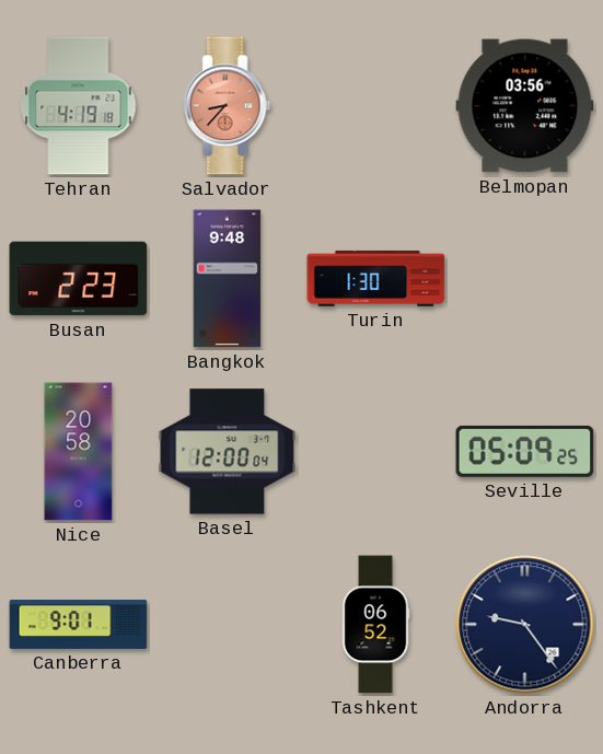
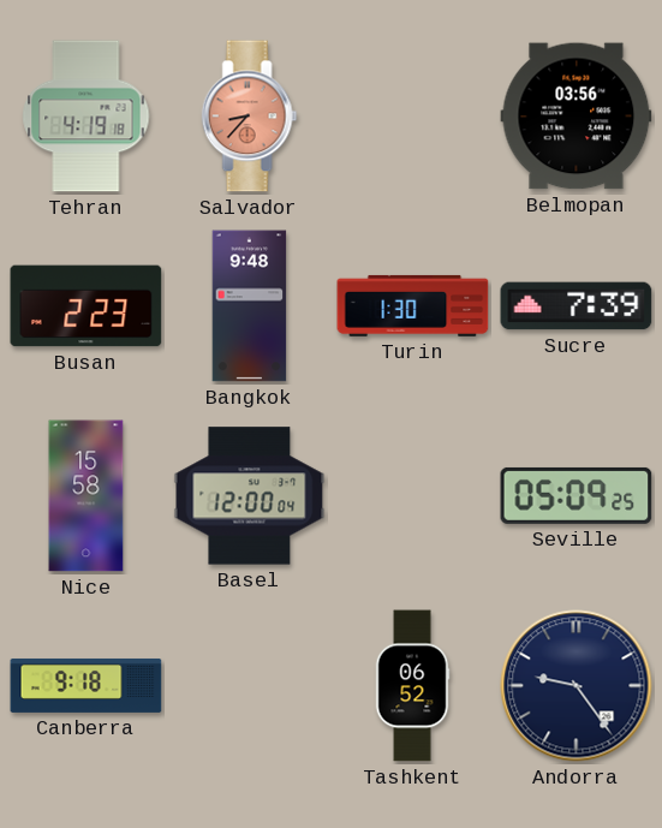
Sucre: none -> 7:39 (577, 306)
Nice: 20:58 -> 15:58 (87, 496)
Canberra: 9:01 -> 9:18 (87, 685)
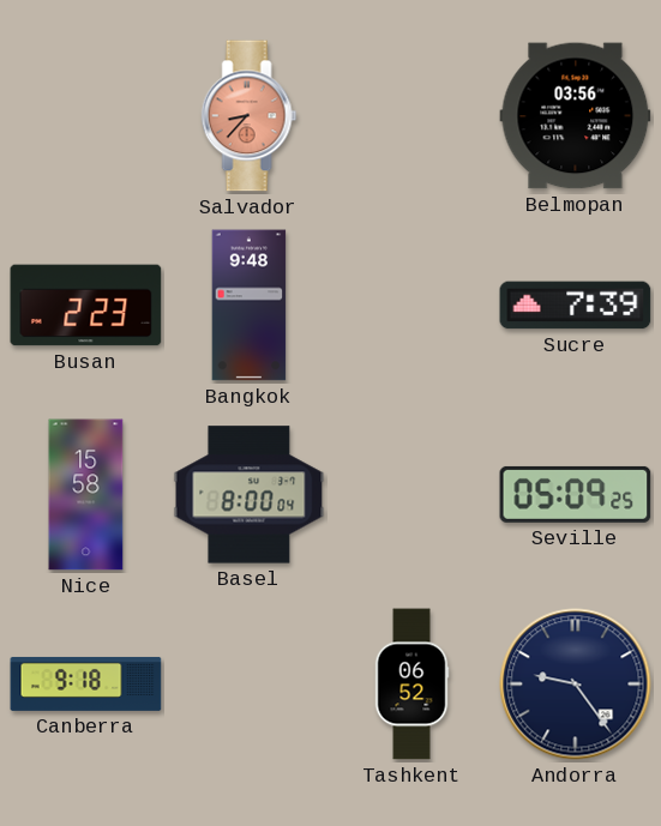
Tehran: 4:19 -> none (87, 117)
Turin: 1:30 -> none (413, 305)
Basel: 12:00 -> 8:00 (250, 495)
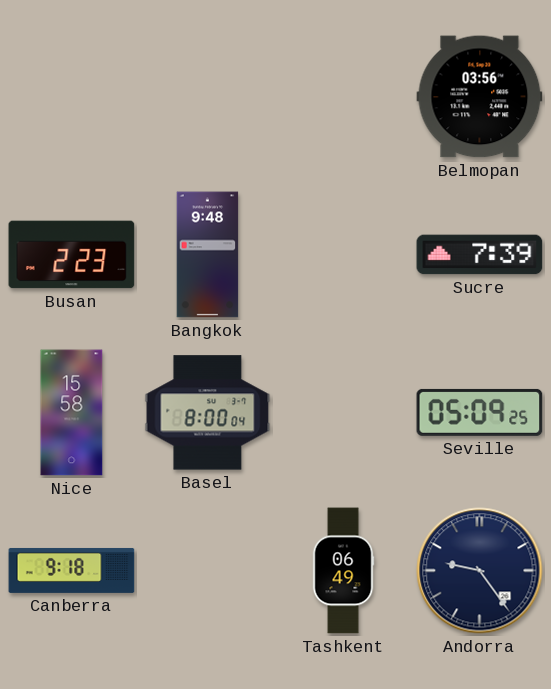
Salvador: 8:37 -> none (250, 116)
Tashkent: 06:52 -> 06:49 (343, 571)
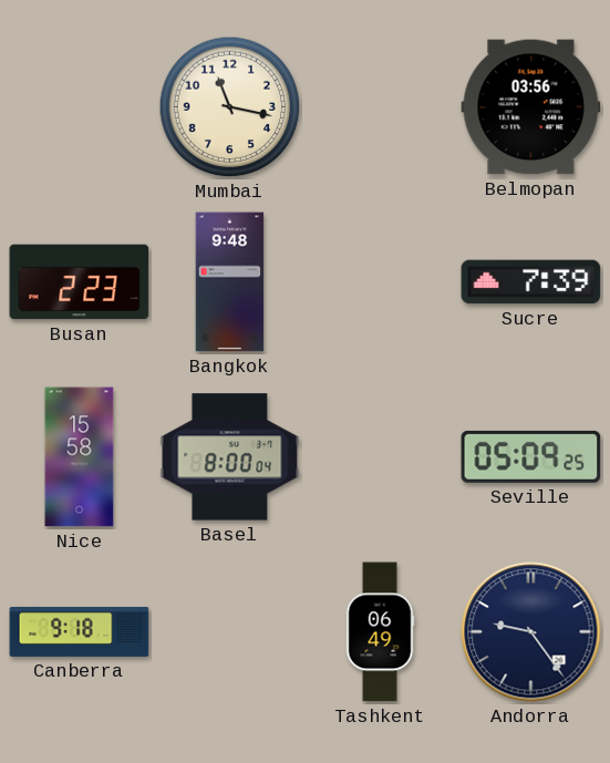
Mumbai: none -> 11:17 (230, 107)
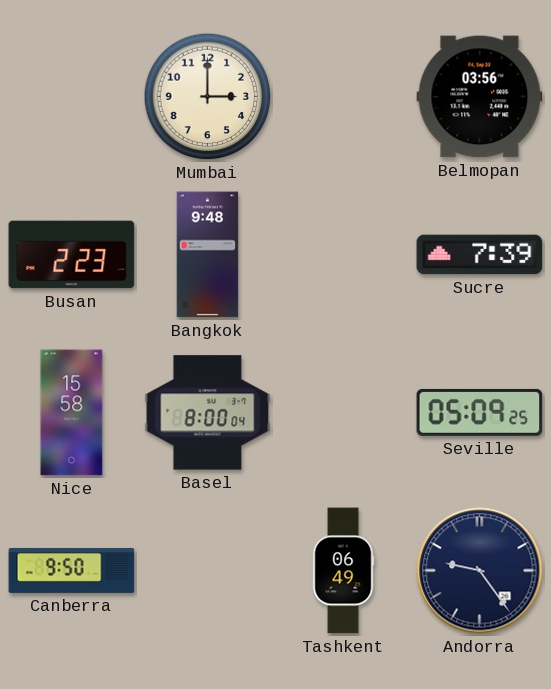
Mumbai: 11:17 -> 3:00 (208, 97)
Canberra: 9:18 -> 9:50 (72, 570)
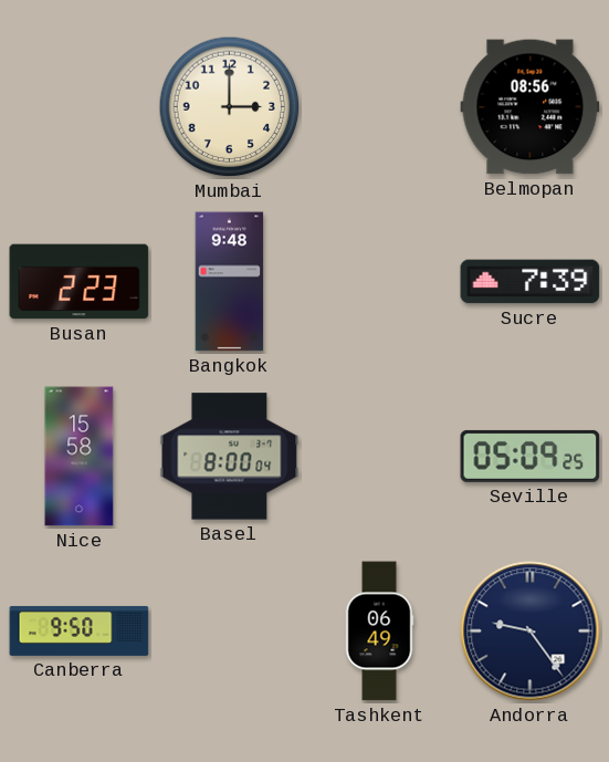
Belmopan: 03:56 -> 08:56 (531, 107)
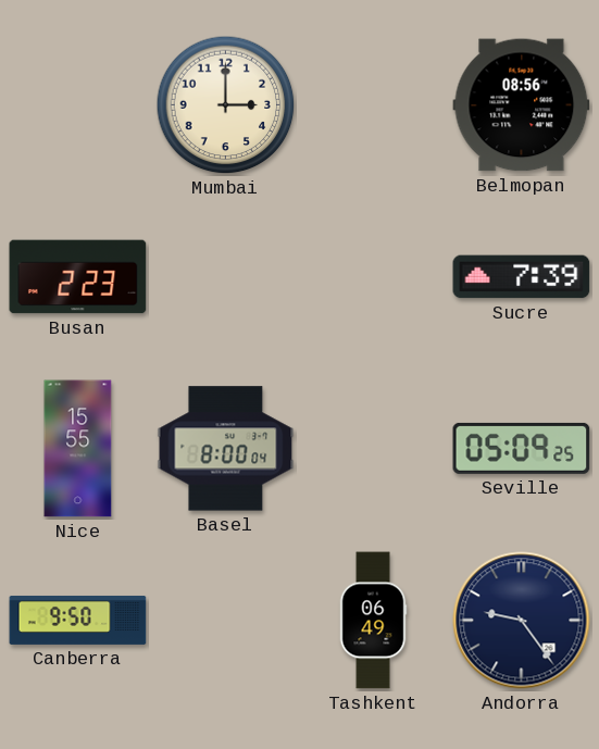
Bangkok: 9:48 -> none (230, 282)
Nice: 15:58 -> 15:55 (78, 449)
